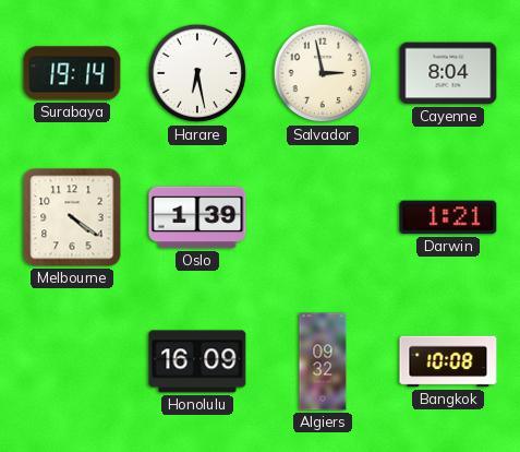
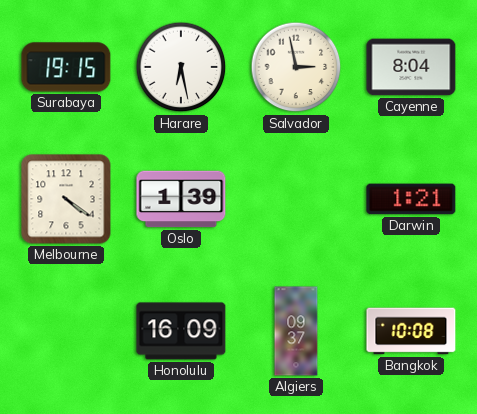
Surabaya: 19:14 -> 19:15 (66, 67)
Algiers: 09:32 -> 09:37 (296, 331)
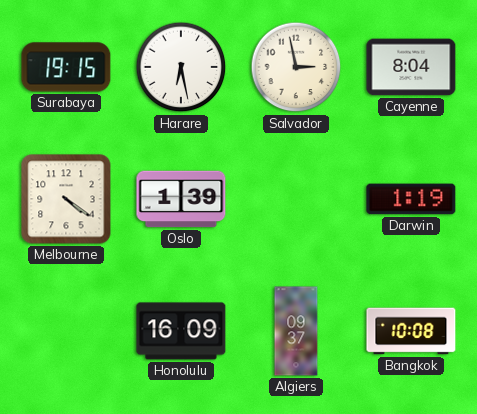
Darwin: 1:21 -> 1:19 (411, 199)
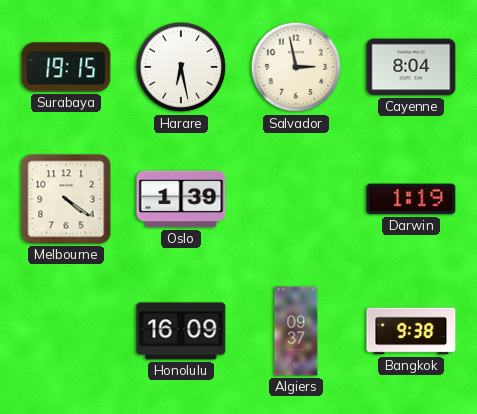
Bangkok: 10:08 -> 9:38 (411, 331)
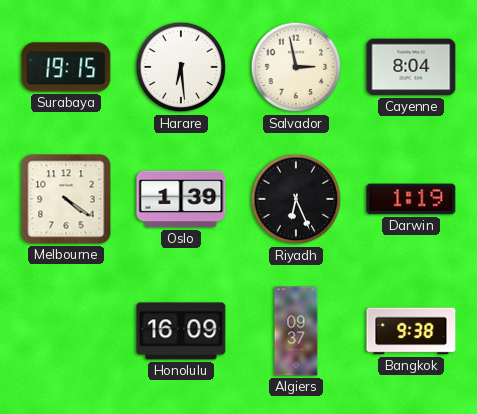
Harare: 6:28 -> 6:29 (181, 67)
Riyadh: none -> 6:26 (296, 199)
